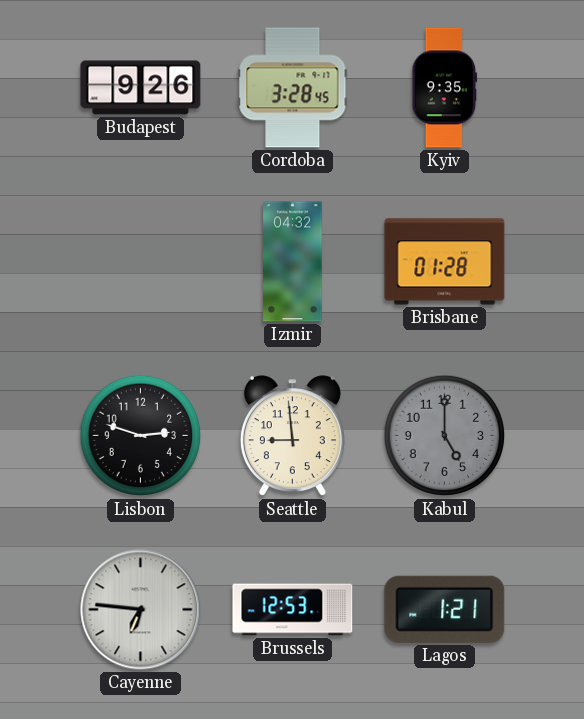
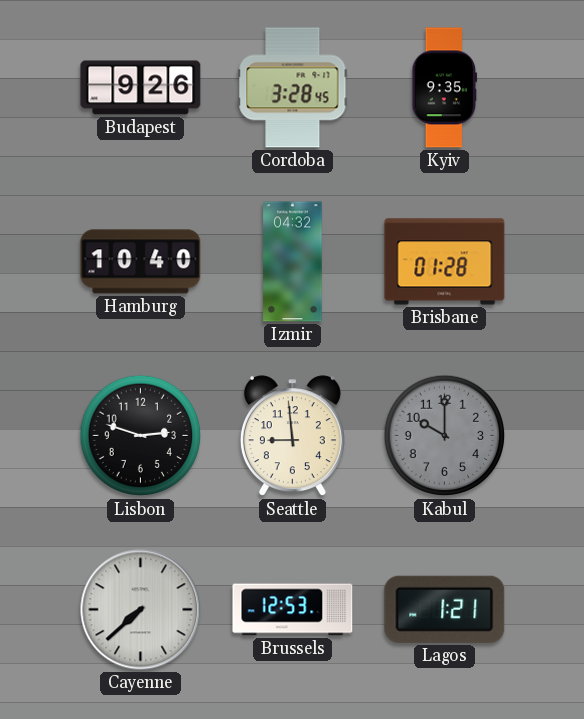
Hamburg: none -> 10:40 (141, 262)
Kabul: 5:00 -> 10:00 (445, 436)
Cayenne: 6:46 -> 7:38 (141, 610)
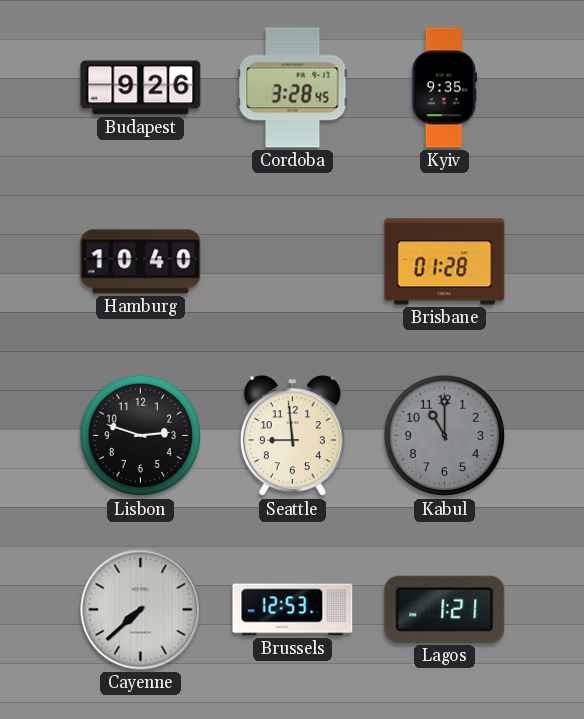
Izmir: 04:32 -> none (293, 262)
Kabul: 10:00 -> 11:00 (445, 436)
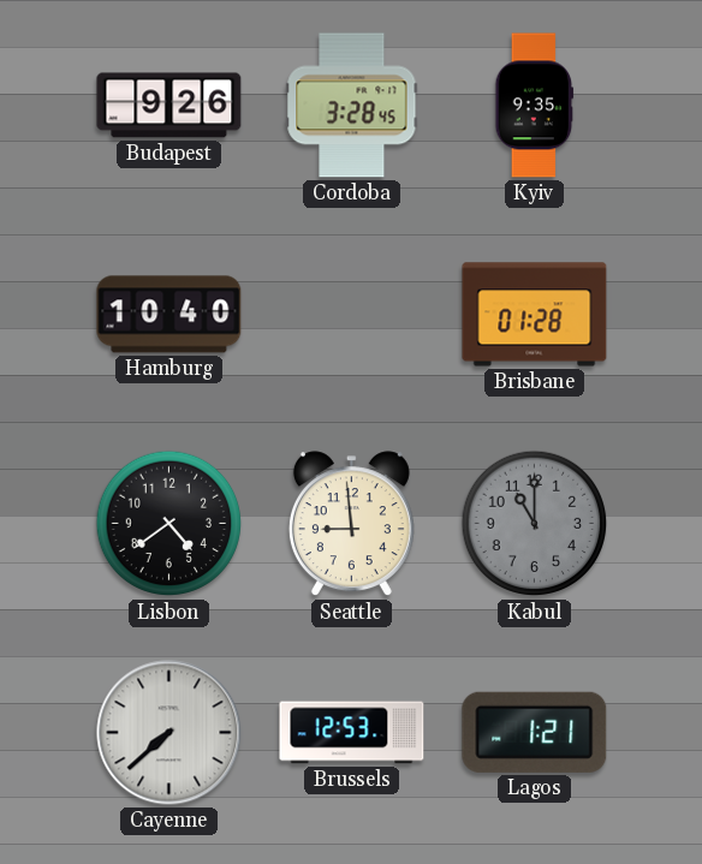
Lisbon: 2:48 -> 4:39 (169, 524)
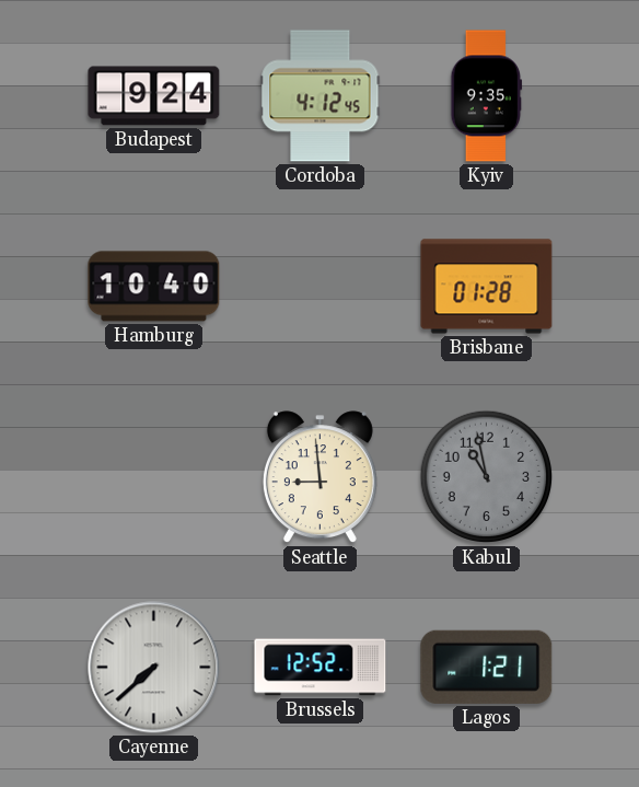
Budapest: 9:26 -> 9:24 (154, 96)
Cordoba: 3:28 -> 4:12 (321, 96)
Lisbon: 4:39 -> none (169, 524)
Kabul: 11:00 -> 10:58 (487, 477)
Brussels: 12:53 -> 12:52 (321, 668)
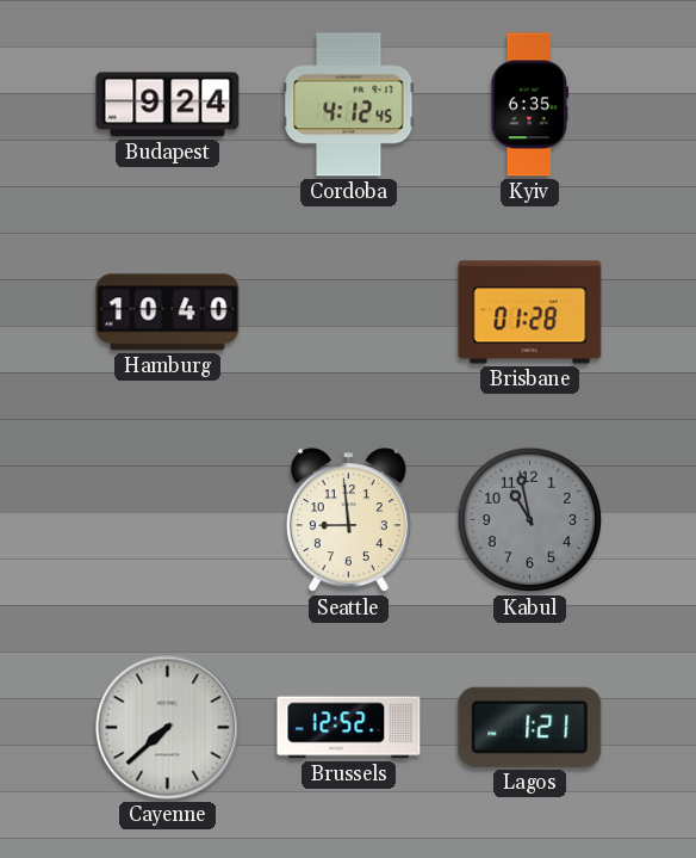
Kyiv: 9:35 -> 6:35 (530, 105)
